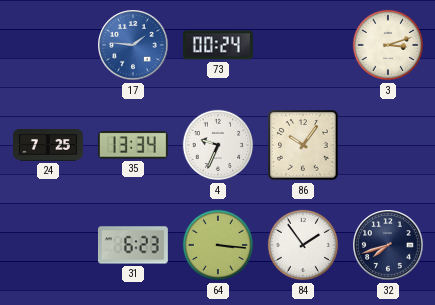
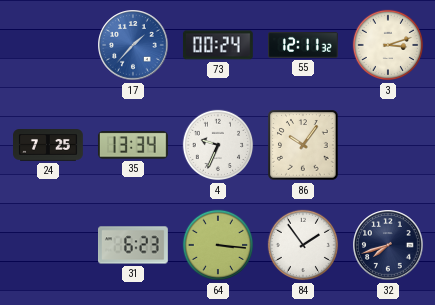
17: 1:46 -> 1:37 (133, 45)
55: none -> 12:11 (304, 46)
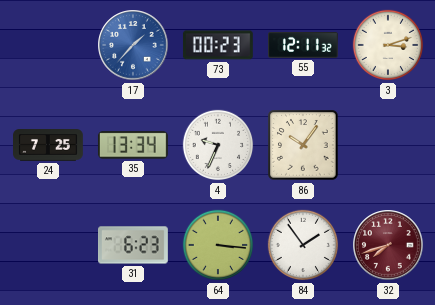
73: 00:24 -> 00:23 (218, 45)
32 dial: navy -> burgundy (388, 245)
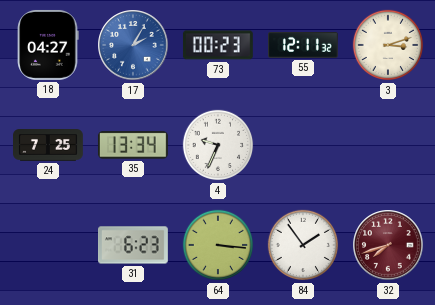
18: none -> 04:27 (48, 45)
17: 1:37 -> 2:05 (133, 45)
86: 10:06 -> none (303, 145)
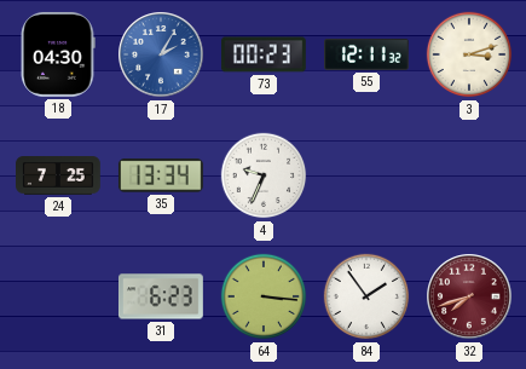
18: 04:27 -> 04:30 (58, 54)
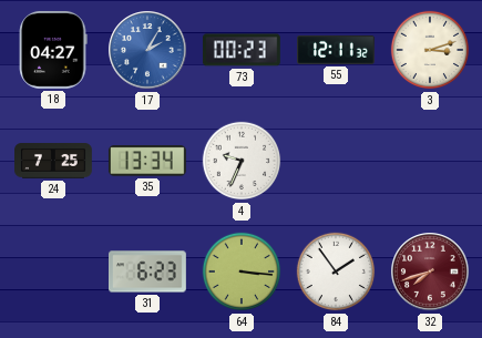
18: 04:30 -> 04:27 (53, 50)
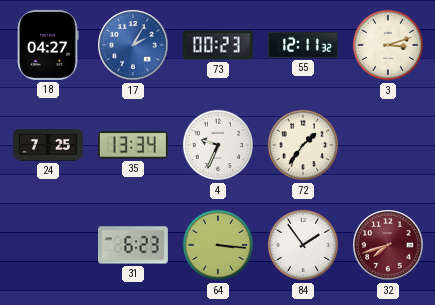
72: none -> 1:36 (303, 145)
